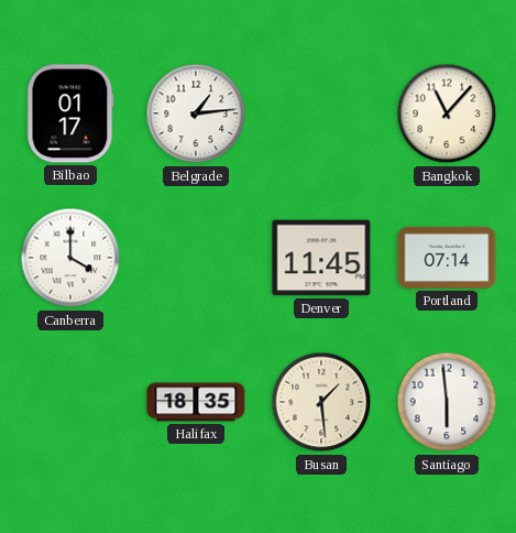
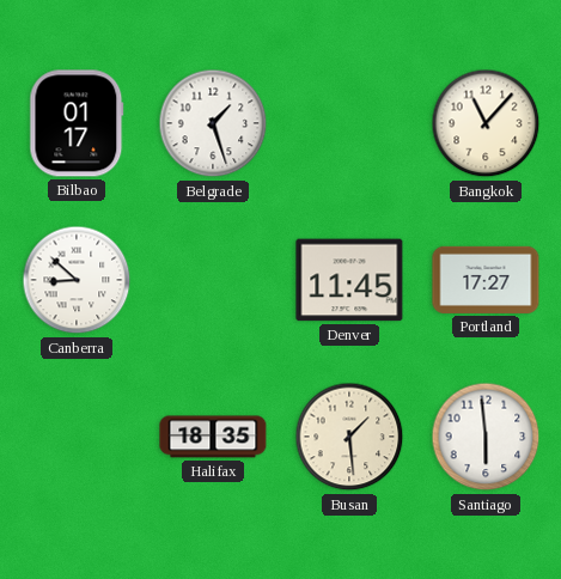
Belgrade: 1:14 -> 1:27 (213, 123)
Canberra: 4:00 -> 8:52 (77, 280)
Portland: 07:14 -> 17:27 (486, 280)
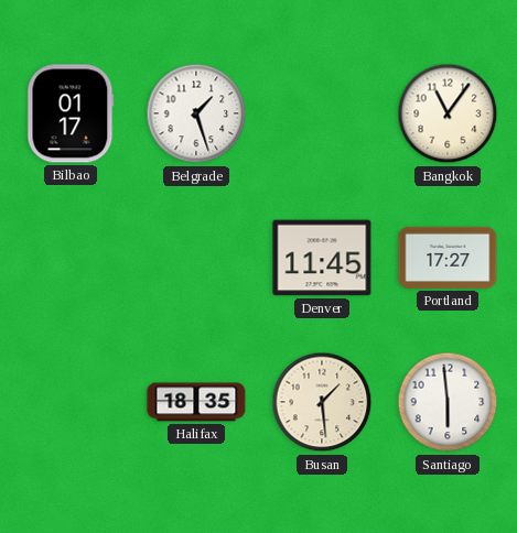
Bangkok: 11:07 -> 11:06 (448, 113)
Canberra: 8:52 -> none (77, 280)
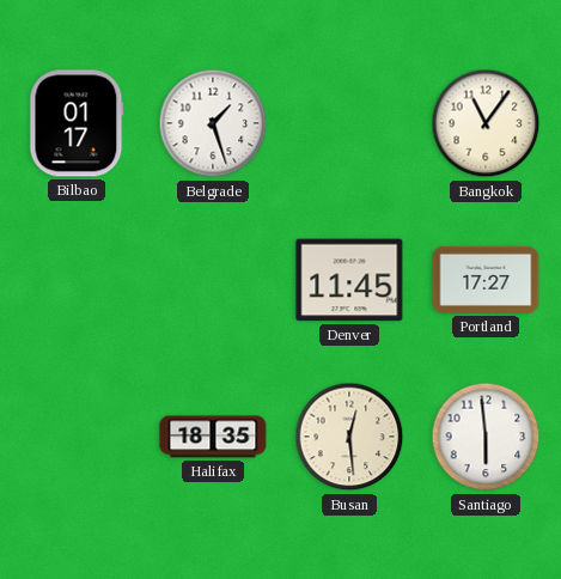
Busan: 1:29 -> 12:29 (349, 437)
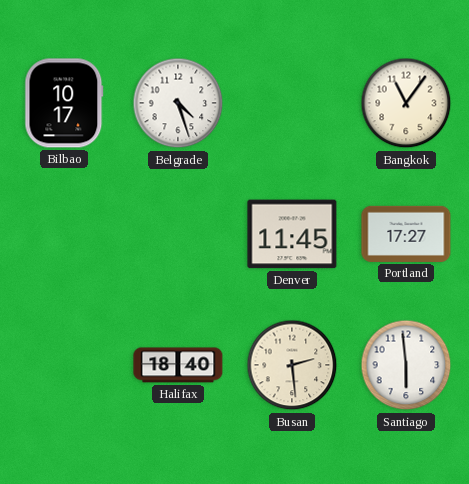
Bilbao: 01:17 -> 10:17 (64, 103)
Belgrade: 1:27 -> 4:27 (178, 103)
Halifax: 18:35 -> 18:40 (178, 365)
Busan: 12:29 -> 2:29 (292, 365)
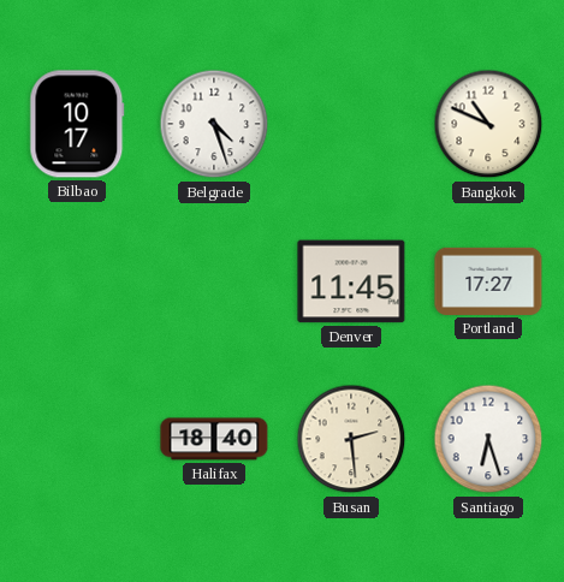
Bangkok: 11:06 -> 10:49 (488, 124)
Santiago: 5:59 -> 6:27 (488, 439)
